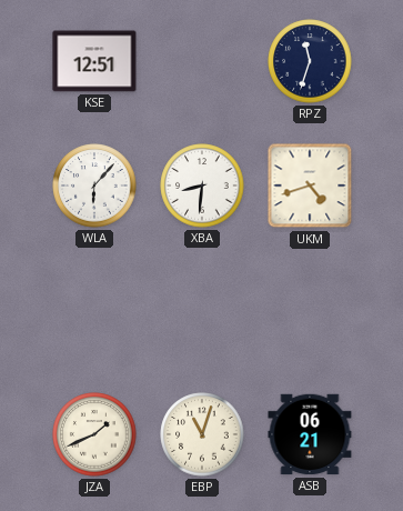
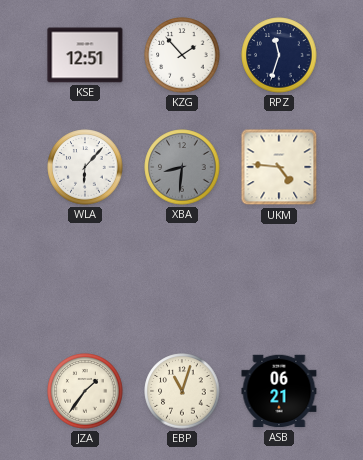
KZG: none -> 1:53 (182, 55)
XBA dial: white -> grey (182, 167)
UKM: 4:42 -> 4:46 (279, 167)
JZA: 1:41 -> 1:36 (85, 391)
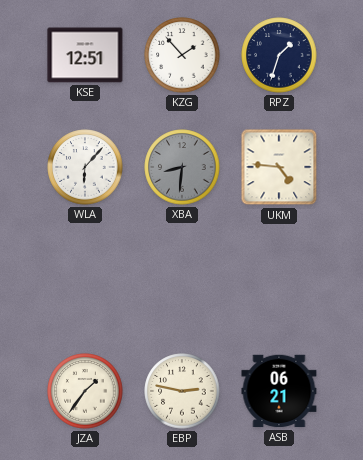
RPZ: 11:33 -> 1:33 (279, 55)
EBP: 11:03 -> 2:47 (182, 391)
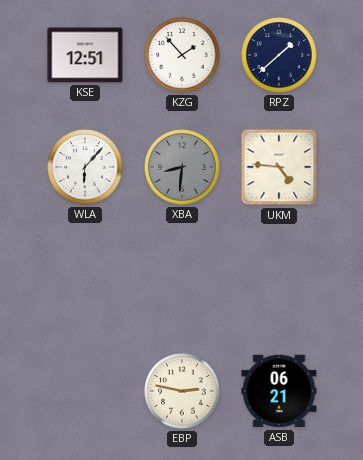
RPZ: 1:33 -> 1:38 (279, 55)
JZA: 1:36 -> none (85, 391)
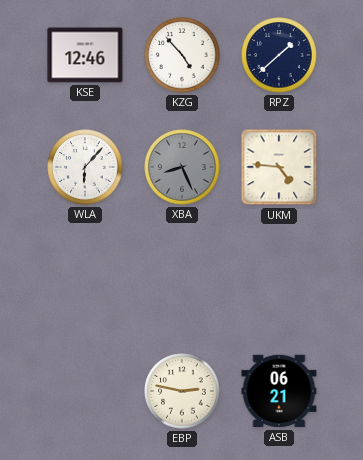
KSE: 12:51 -> 12:46 (85, 55)
KZG: 1:53 -> 4:53 (182, 55)
XBA: 8:31 -> 8:26 (182, 167)
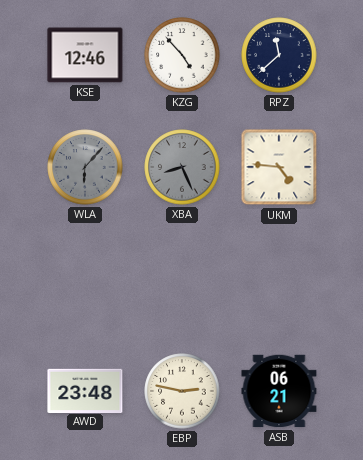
RPZ: 1:38 -> 11:38 (279, 55)
WLA dial: white -> grey (85, 167)
AWD: none -> 23:48 (85, 390)
